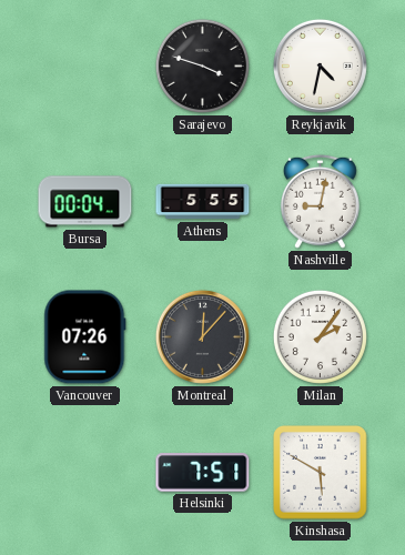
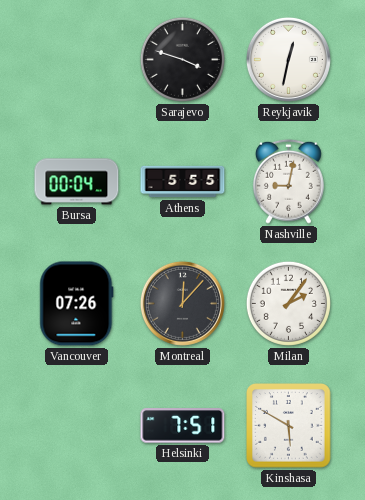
Reykjavik: 4:32 -> 12:32 (288, 59)
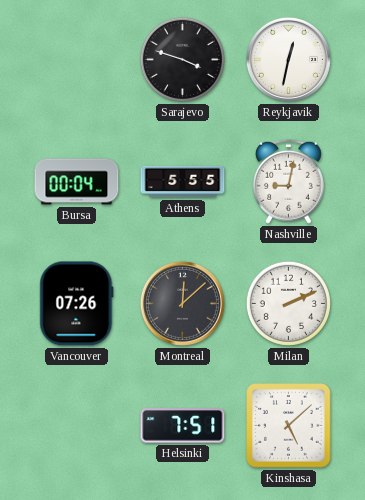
Montreal: 12:07 -> 12:08 (182, 303)
Milan: 2:06 -> 2:11 (288, 303)
Kinshasa: 5:50 -> 5:08 (289, 426)
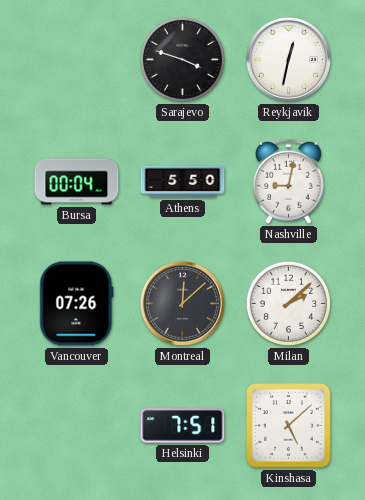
Athens: 5:55 -> 5:50 (183, 182)
Milan: 2:11 -> 2:08 (288, 303)
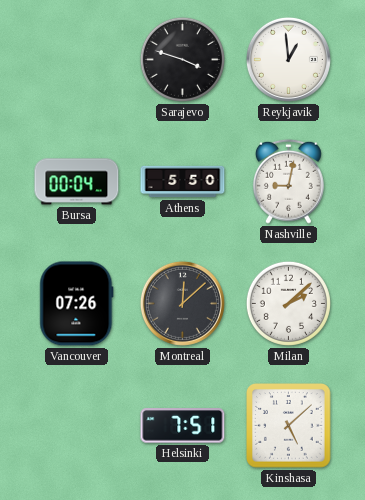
Reykjavik: 12:32 -> 12:59 (288, 59)
